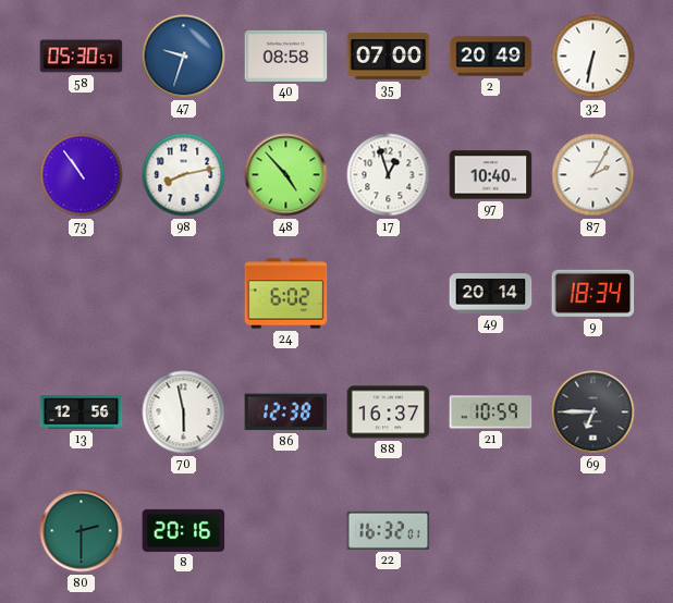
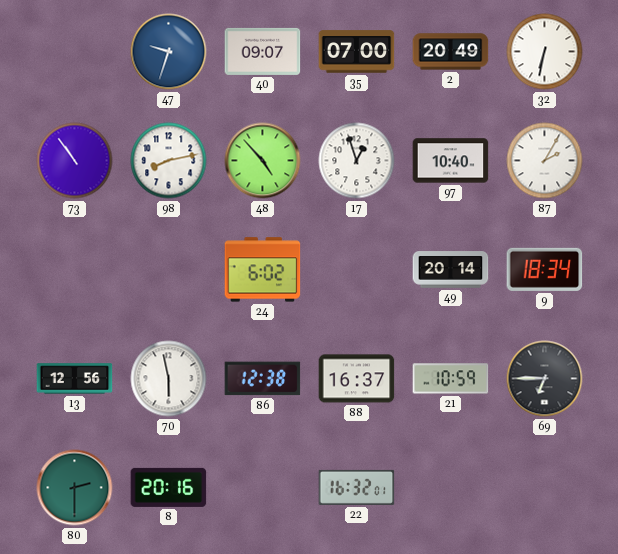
58: 05:30 -> none (82, 57)
40: 08:58 -> 09:07 (263, 51)
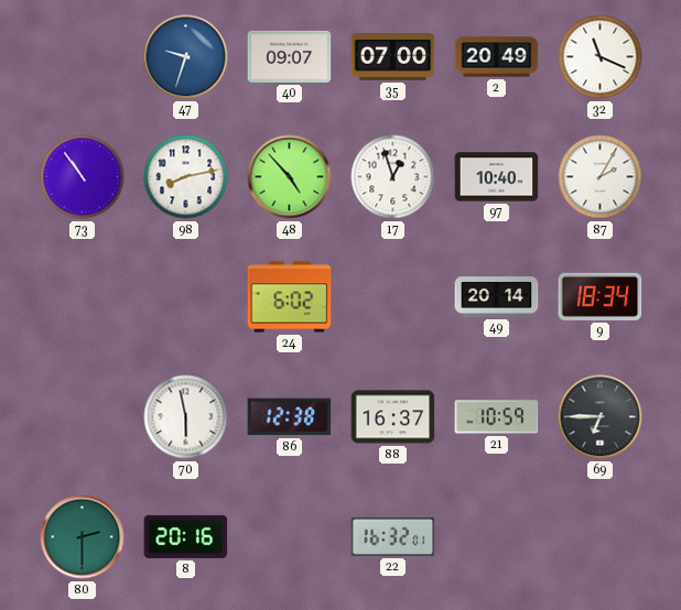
32: 6:32 -> 11:19 (601, 57)
13: 12:56 -> none (75, 379)
